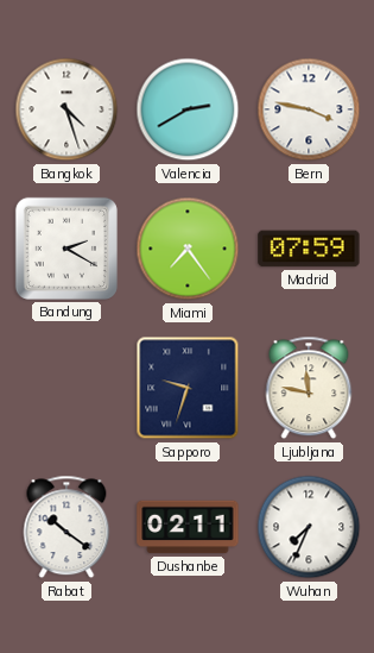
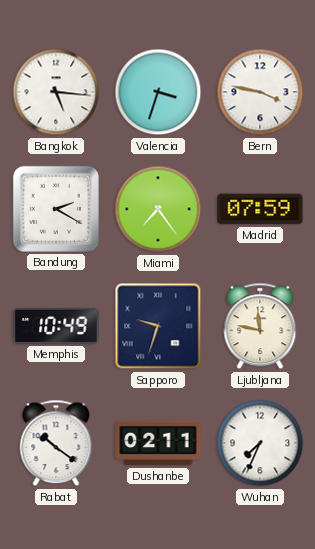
Bangkok: 4:27 -> 5:16 (56, 92)
Valencia: 2:40 -> 3:33 (158, 92)
Memphis: none -> 10:49 (56, 326)
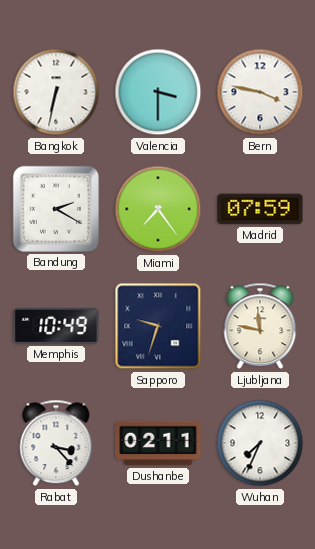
Bangkok: 5:16 -> 6:32 (56, 92)
Valencia: 3:33 -> 3:30 (158, 92)
Rabat: 10:21 -> 3:23 (56, 443)
